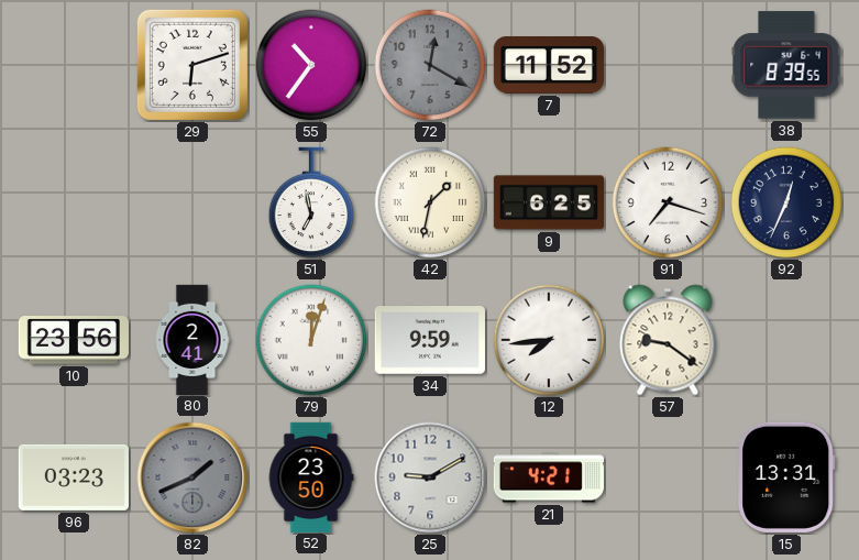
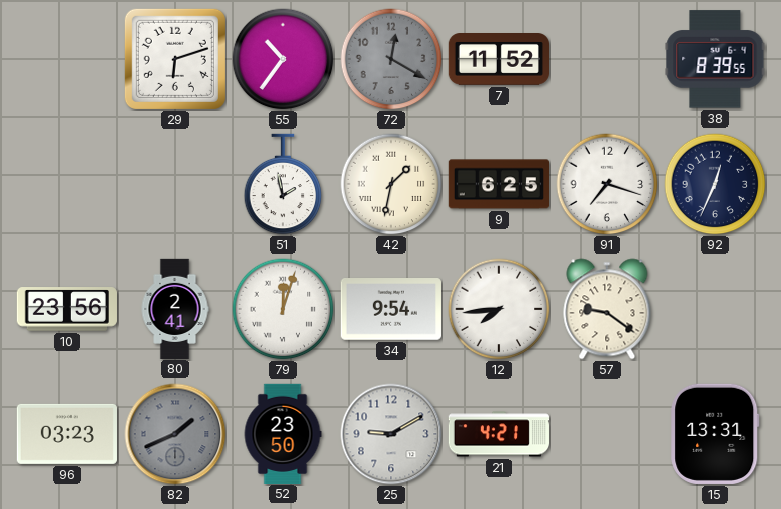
51: 6:58 -> 1:58 (283, 184)
34: 9:59 -> 9:54 (391, 310)
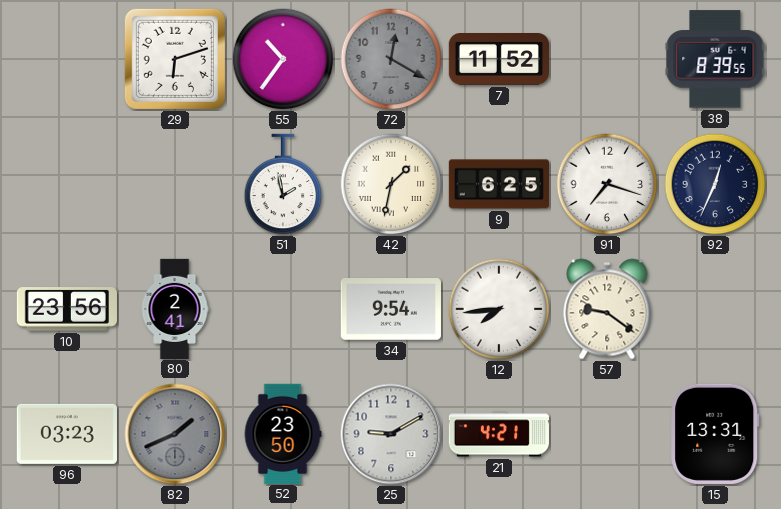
79: 12:03 -> none (283, 309)
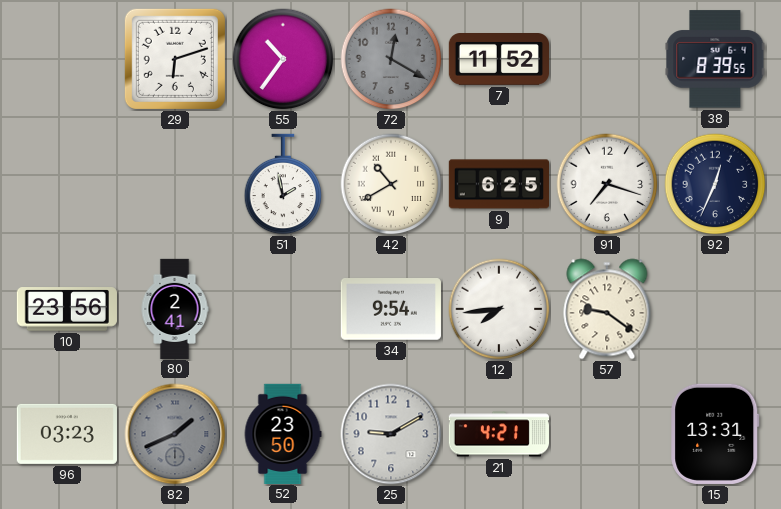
42: 1:32 -> 10:40 (391, 184)
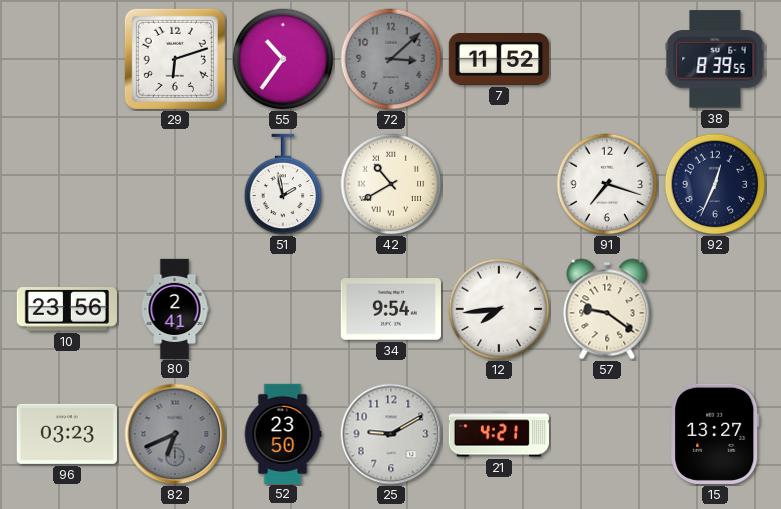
72: 12:20 -> 3:08 (391, 59)
9: 6:25 -> none (498, 184)
82: 1:41 -> 6:41 (175, 434)
15: 13:31 -> 13:27 (715, 434)
